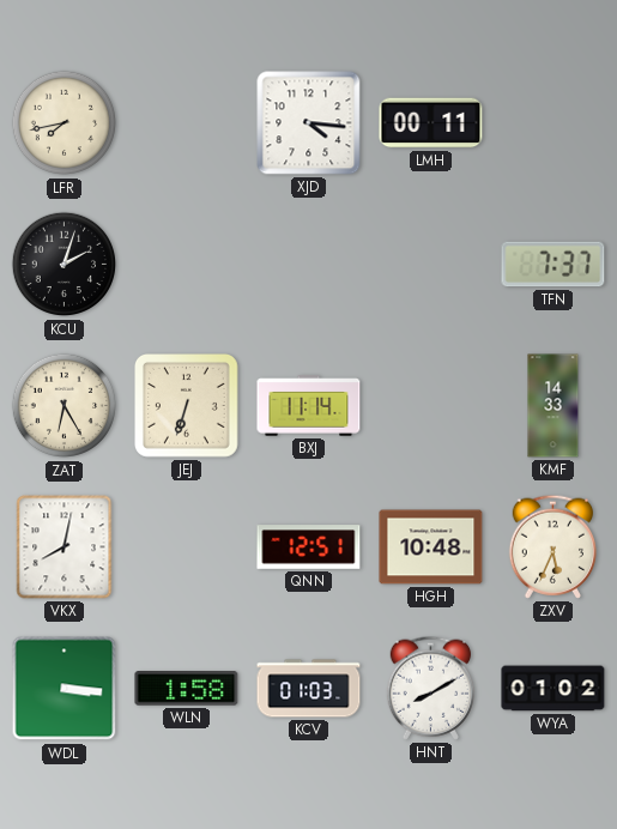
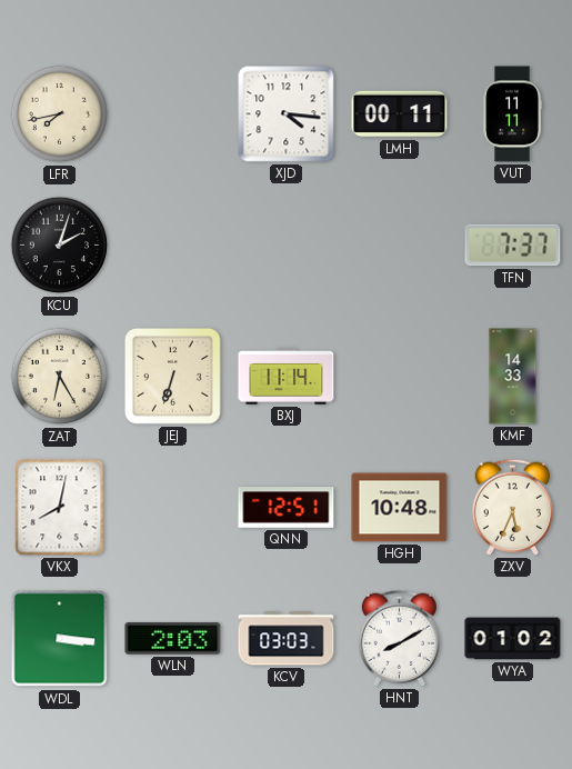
VUT: none -> 11:11 (512, 114)
WLN: 1:58 -> 2:03 (173, 639)
KCV: 01:03 -> 03:03 (287, 639)
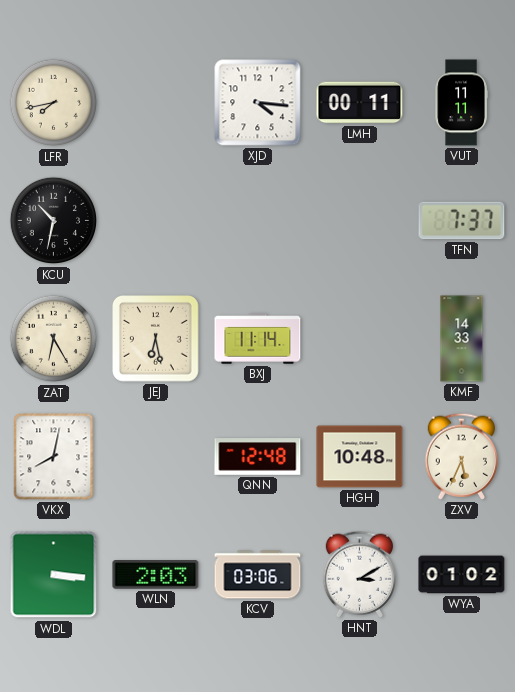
KCU: 2:03 -> 10:32 (54, 221)
JEJ: 6:33 -> 6:28 (156, 339)
QNN: 12:51 -> 12:48 (258, 457)
KCV: 03:03 -> 03:06 (258, 575)
HNT: 8:10 -> 3:10 (360, 574)
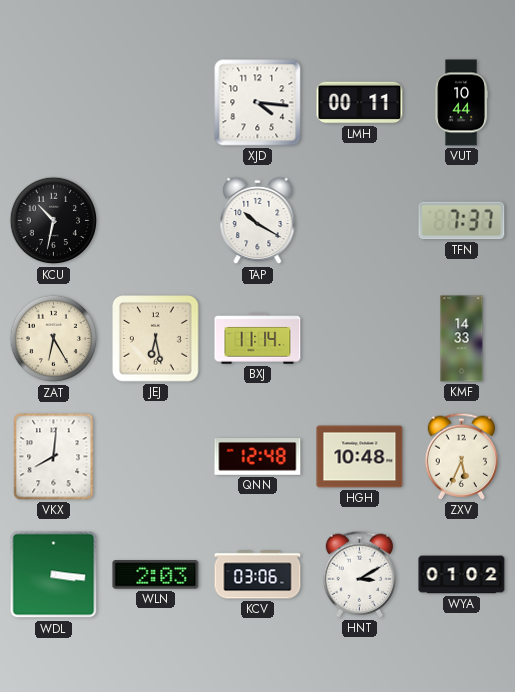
LFR: 7:43 -> none (54, 103)
VUT: 11:11 -> 10:44 (461, 103)
TAP: none -> 10:20 (258, 221)
VKX: 8:02 -> 8:01 (54, 457)
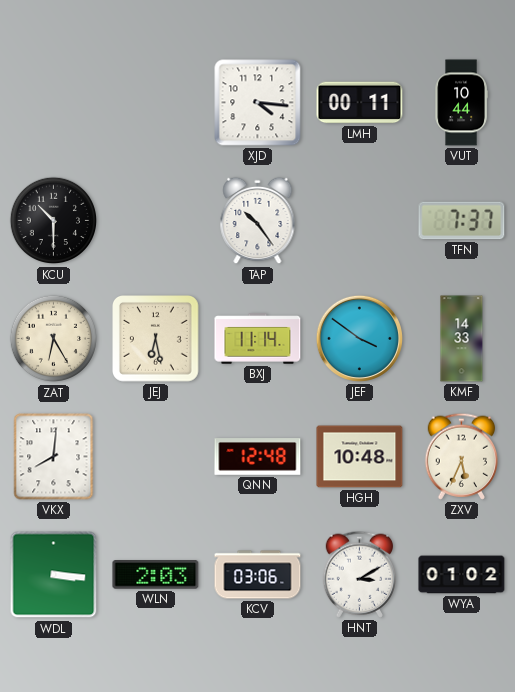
KCU: 10:32 -> 10:30 (54, 221)
TAP: 10:20 -> 10:24 (258, 221)
JEF: none -> 3:51 (359, 338)
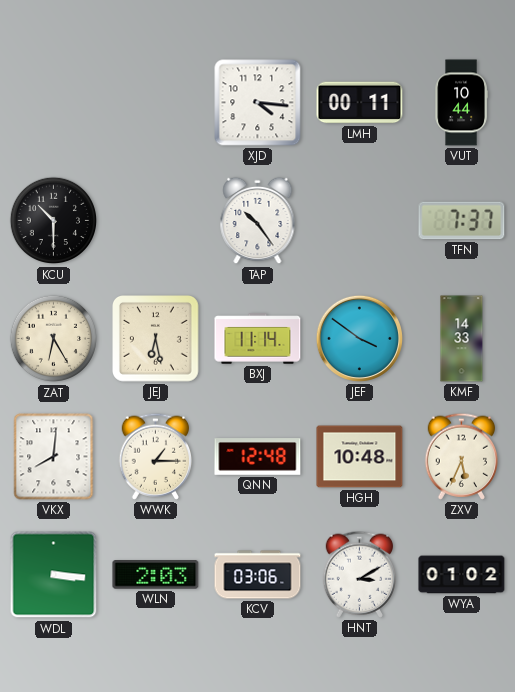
WWK: none -> 1:15 (156, 456)
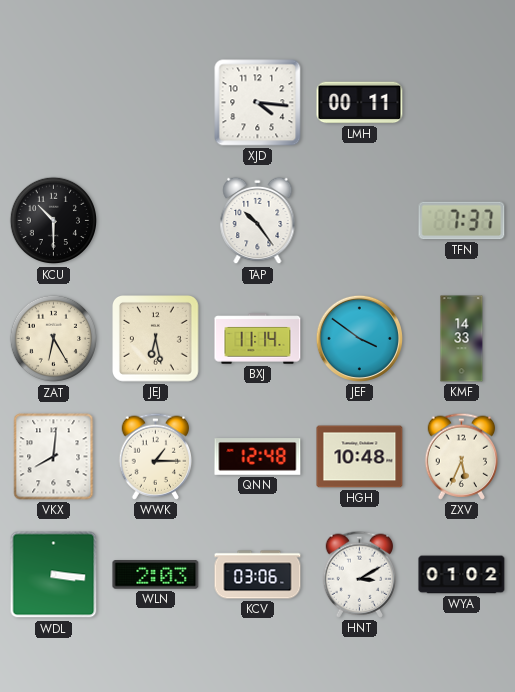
VUT: 10:44 -> none (461, 103)
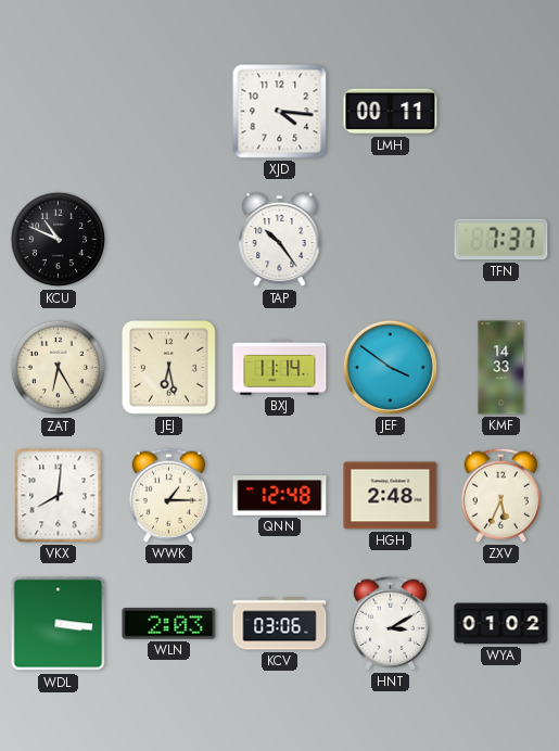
KCU: 10:30 -> 10:49 (59, 240)
HGH: 10:48 -> 2:48 (391, 496)
